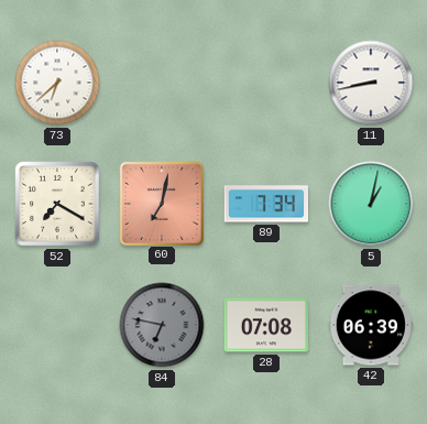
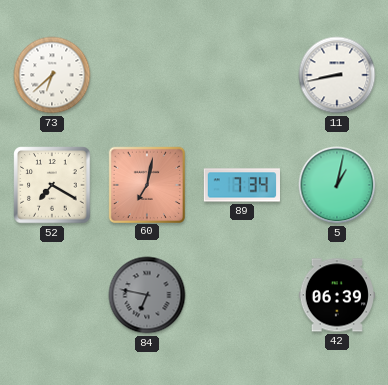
28: 07:08 -> none (265, 325)
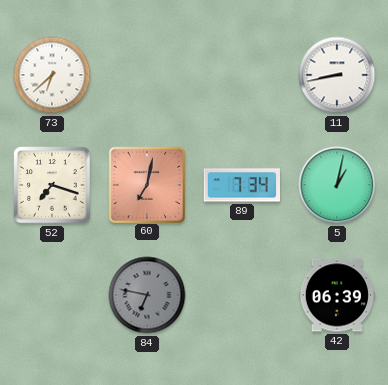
52: 7:20 -> 7:18 (52, 185)
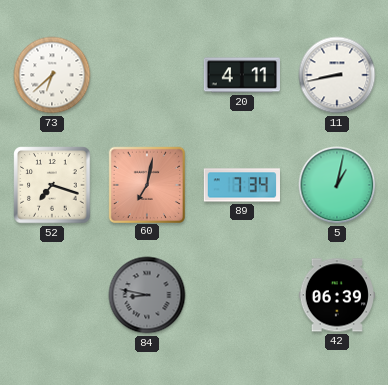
20: none -> 4:11 (241, 75)
84: 6:47 -> 8:47 (147, 295)
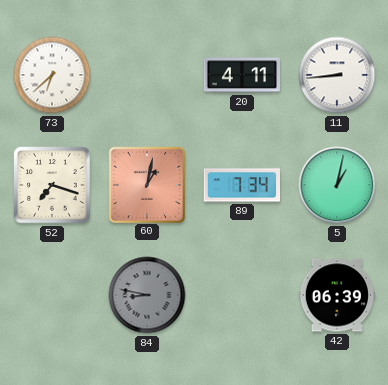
11: 8:43 -> 8:44 (337, 75)
60: 7:02 -> 1:02 (146, 184)
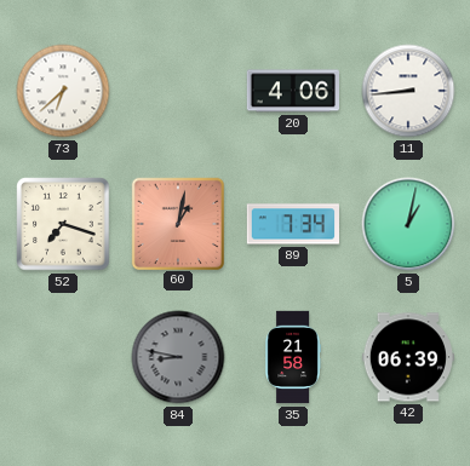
20: 4:11 -> 4:06 (292, 91)
35: none -> 21:58 (293, 357)
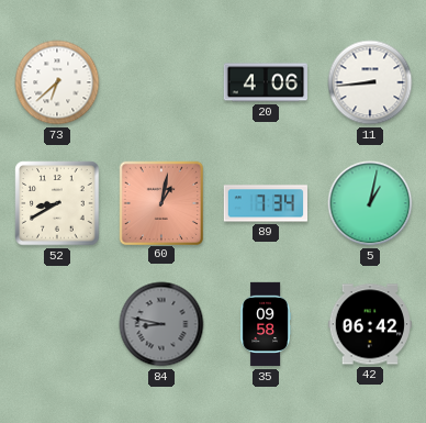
52: 7:18 -> 8:40 (57, 203)
35: 21:58 -> 09:58 (266, 324)
42: 06:39 -> 06:42 (369, 324)
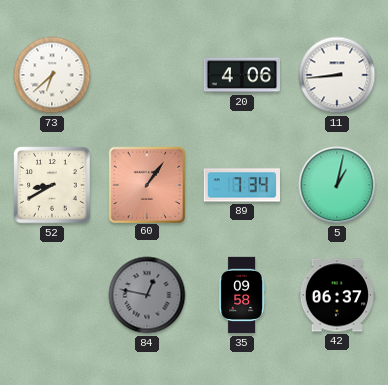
60: 1:02 -> 1:06 (146, 184)
84: 8:47 -> 12:47 (147, 295)
42: 06:42 -> 06:37 (336, 295)
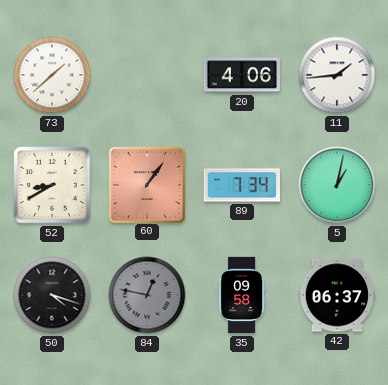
73: 6:38 -> 1:38 (52, 75)
11: 8:44 -> 1:44 (337, 75)
50: none -> 4:18 (52, 295)
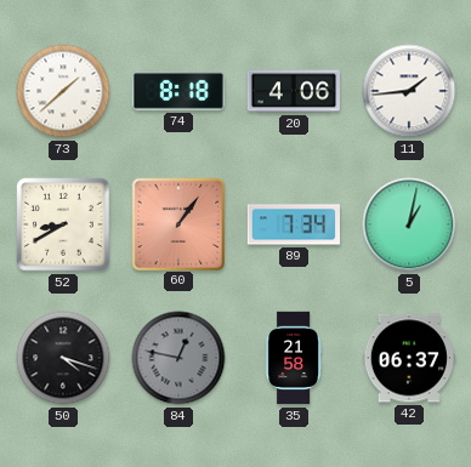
74: none -> 8:18 (178, 92)
35: 09:58 -> 21:58 (294, 358)
